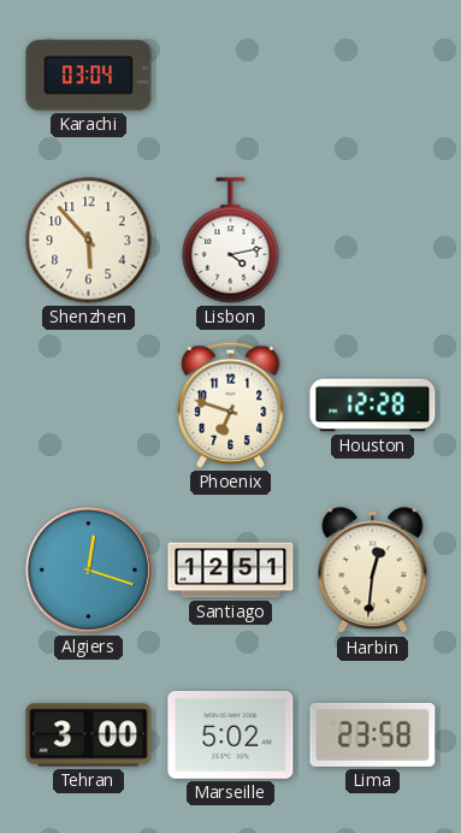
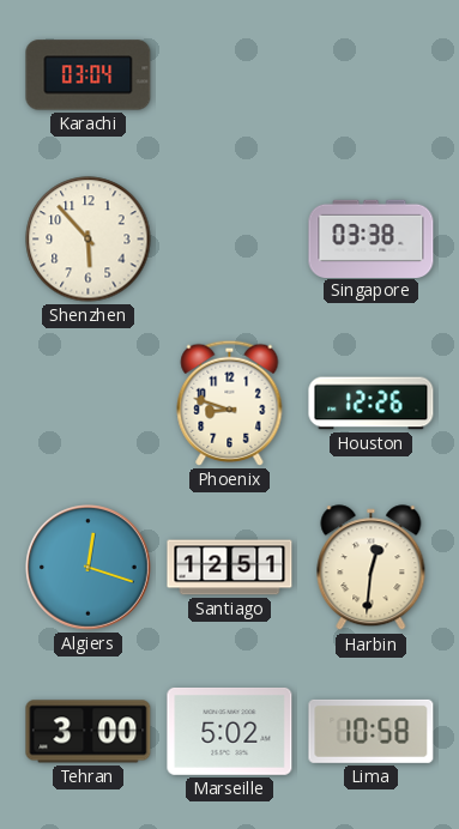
Lisbon: 4:13 -> none (231, 241)
Singapore: none -> 03:38 (372, 238)
Phoenix: 6:48 -> 8:48 (230, 403)
Houston: 12:28 -> 12:26 (372, 404)
Lima: 23:58 -> 10:58 (372, 731)
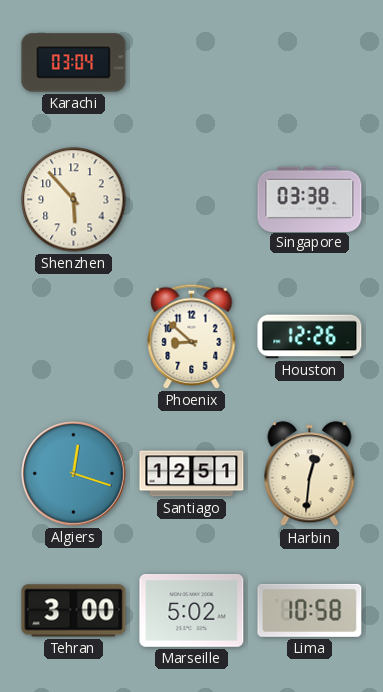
Phoenix: 8:48 -> 8:52 (192, 336)
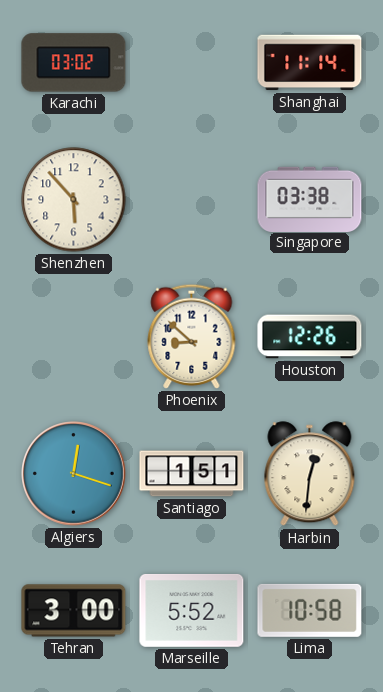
Karachi: 03:04 -> 03:02 (74, 63)
Shanghai: none -> 11:14 (310, 63)
Santiago: 12:51 -> 1:51 (192, 474)
Marseille: 5:02 -> 5:52 (192, 610)
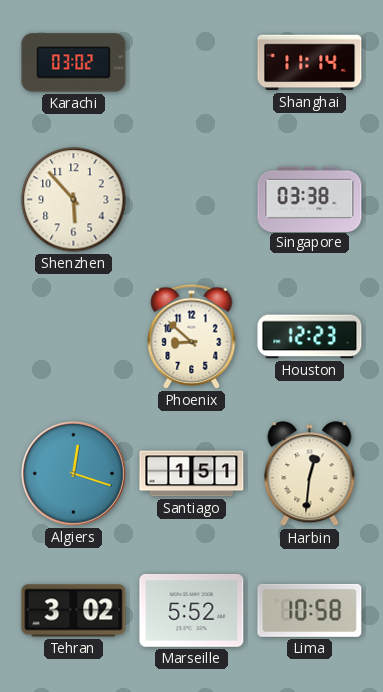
Houston: 12:26 -> 12:23 (310, 337)
Tehran: 3:00 -> 3:02 (74, 611)
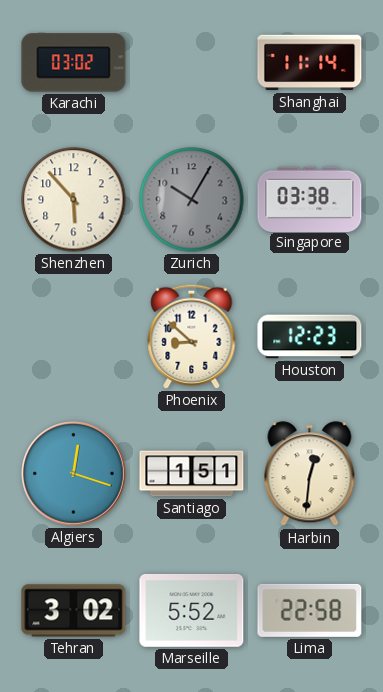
Zurich: none -> 10:05 (192, 200)
Lima: 10:58 -> 22:58 (310, 610)
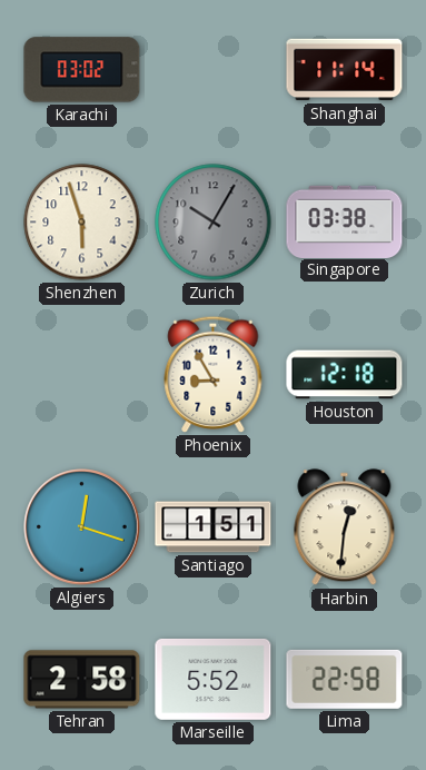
Shenzhen: 5:53 -> 5:57 (82, 223)
Phoenix: 8:52 -> 8:55 (214, 374)
Houston: 12:23 -> 12:18 (345, 375)
Tehran: 3:02 -> 2:58 (82, 680)
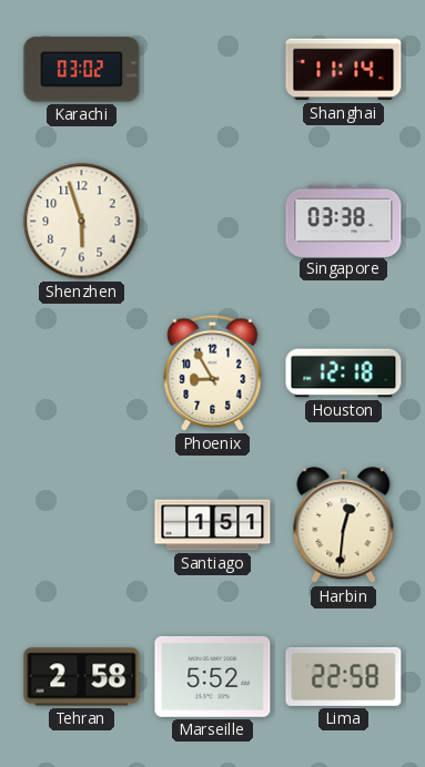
Zurich: 10:05 -> none (214, 223)
Algiers: 12:18 -> none (82, 527)
